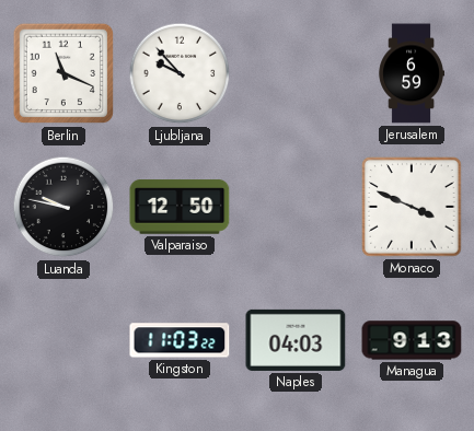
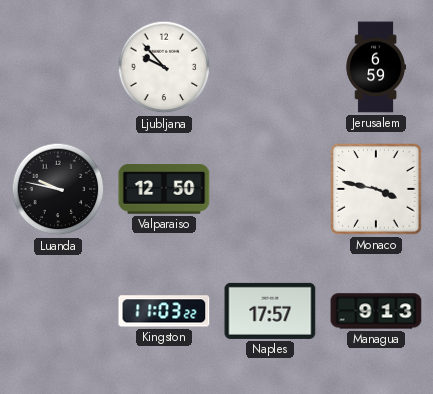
Berlin: 11:19 -> none (63, 73)
Monaco: 3:49 -> 3:47 (376, 189)
Naples: 04:03 -> 17:57 (270, 311)
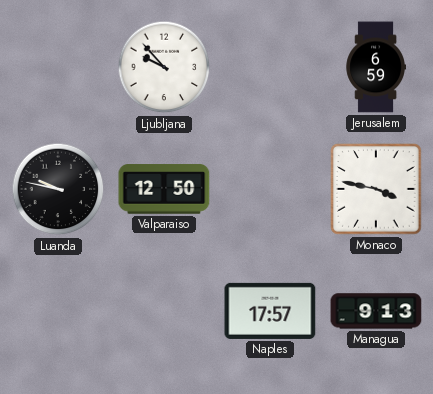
Kingston: 11:03 -> none (164, 311)
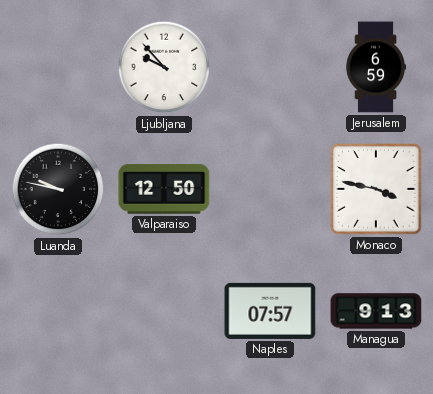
Naples: 17:57 -> 07:57 (270, 311)
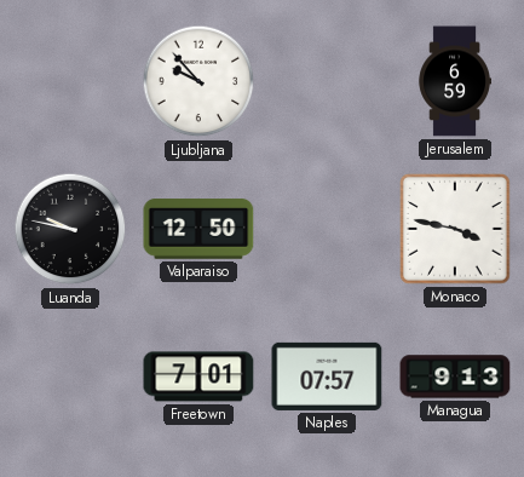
Freetown: none -> 7:01 (198, 377)
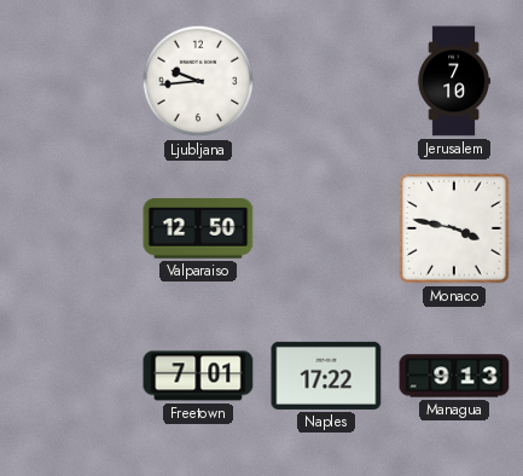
Ljubljana: 9:53 -> 9:44 (198, 81)
Jerusalem: 6:59 -> 7:10 (453, 81)
Luanda: 9:47 -> none (70, 229)
Naples: 07:57 -> 17:22 (326, 376)
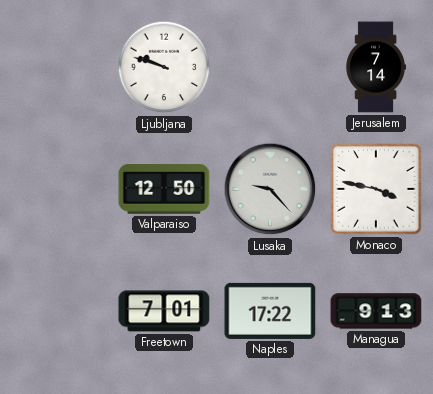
Ljubljana: 9:44 -> 9:48 (164, 67)
Jerusalem: 7:10 -> 7:14 (375, 67)
Lusaka: none -> 9:23 (270, 189)
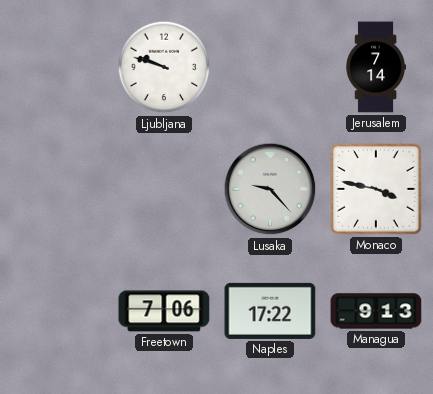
Valparaiso: 12:50 -> none (164, 189)
Freetown: 7:01 -> 7:06 (164, 311)
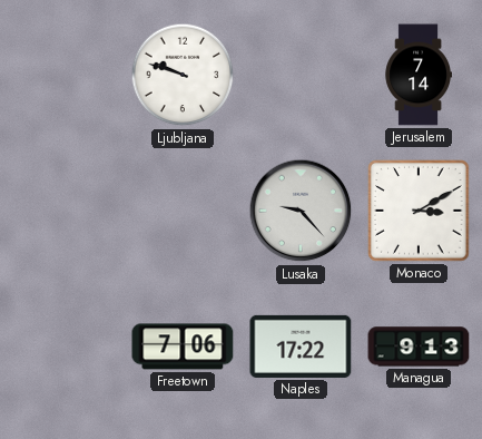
Monaco: 3:47 -> 3:10 (419, 211)
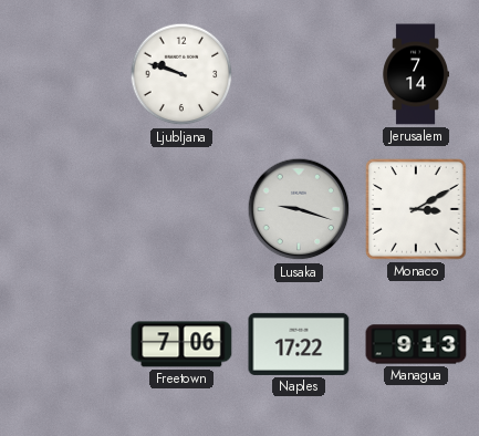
Lusaka: 9:23 -> 9:18 (299, 209)
